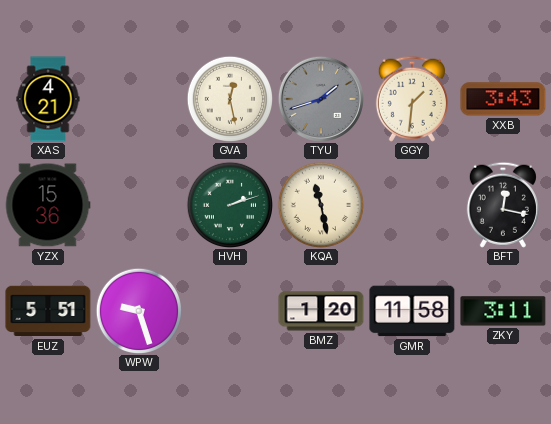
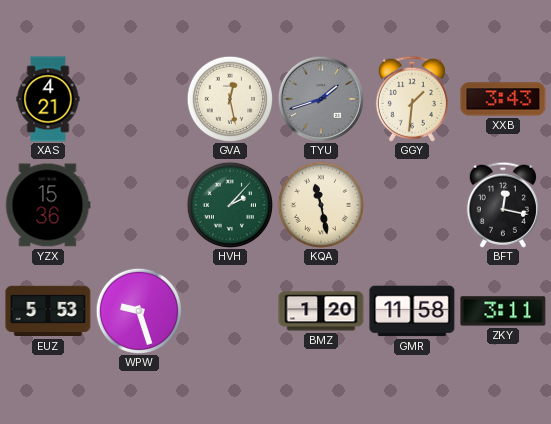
HVH: 2:12 -> 2:07 (229, 204)
EUZ: 5:51 -> 5:53 (48, 311)
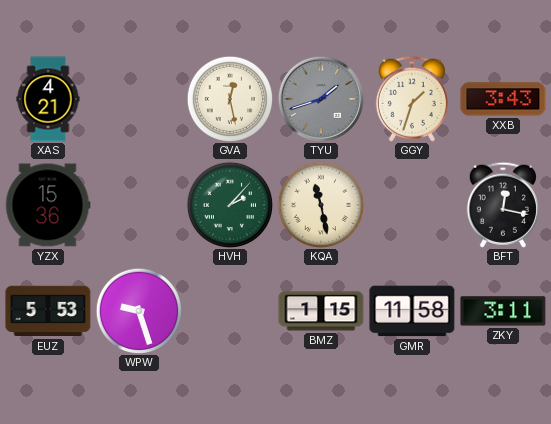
GGY: 1:31 -> 1:33 (412, 99)
BMZ: 1:20 -> 1:15 (321, 311)
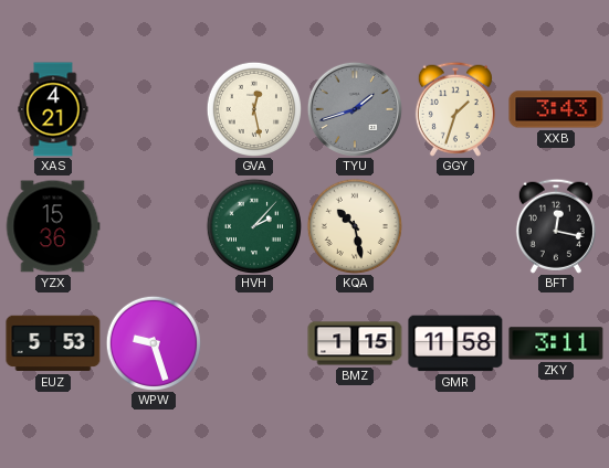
KQA: 11:28 -> 10:28 (354, 225)
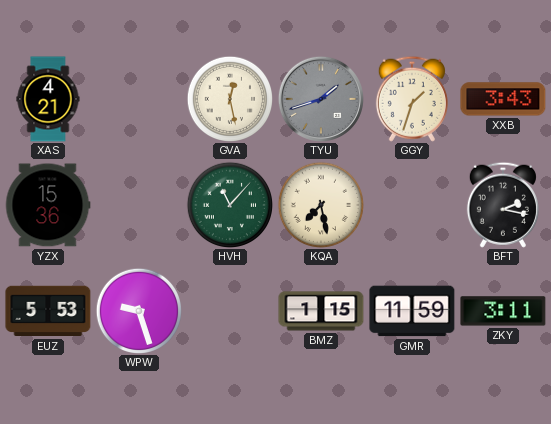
HVH: 2:07 -> 11:07 (229, 204)
KQA: 10:28 -> 7:28 (320, 204)
BFT: 12:17 -> 2:17 (503, 205)
GMR: 11:58 -> 11:59 (412, 311)
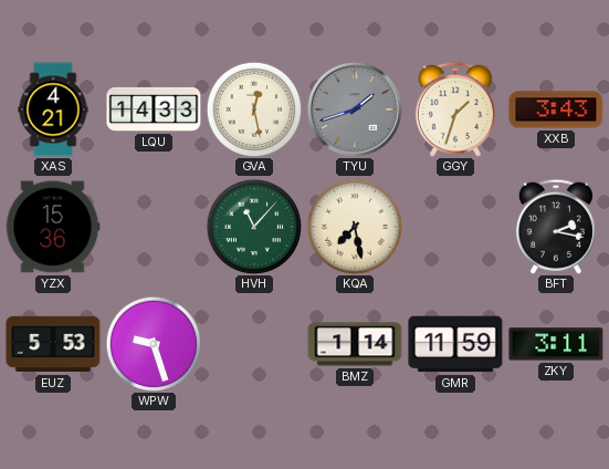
LQU: none -> 14:33 (154, 110)
BMZ: 1:15 -> 1:14 (355, 344)
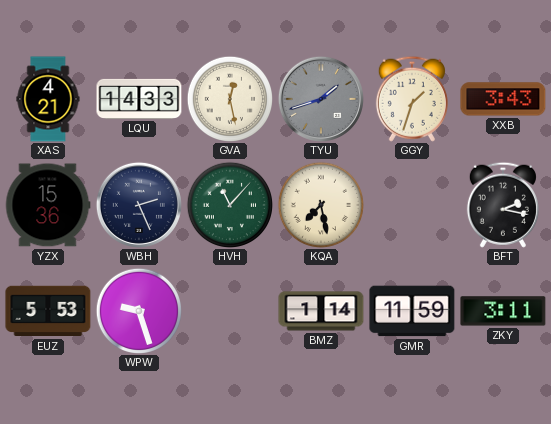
WBH: none -> 2:26 (139, 205)
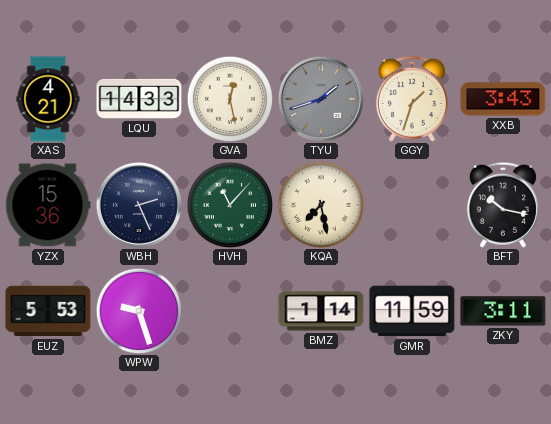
BFT: 2:17 -> 10:17 (503, 205)
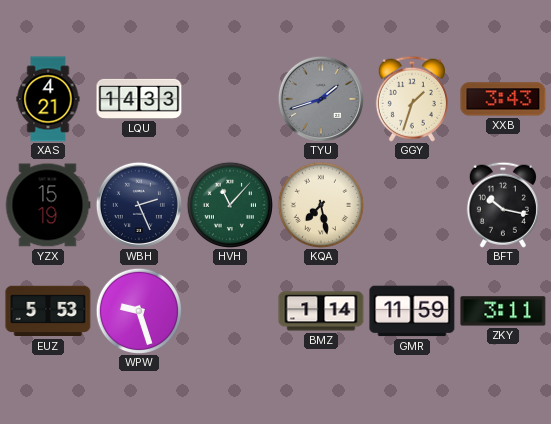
GVA: 12:28 -> none (229, 98)
YZX: 15:36 -> 15:19 (48, 205)
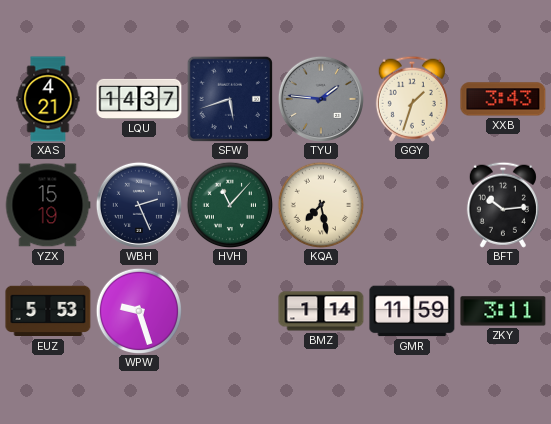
LQU: 14:33 -> 14:37 (139, 99)
SFW: none -> 5:42 (230, 99)
TYU: 1:42 -> 1:46 (321, 99)
BFT: 10:17 -> 10:14 (503, 205)
